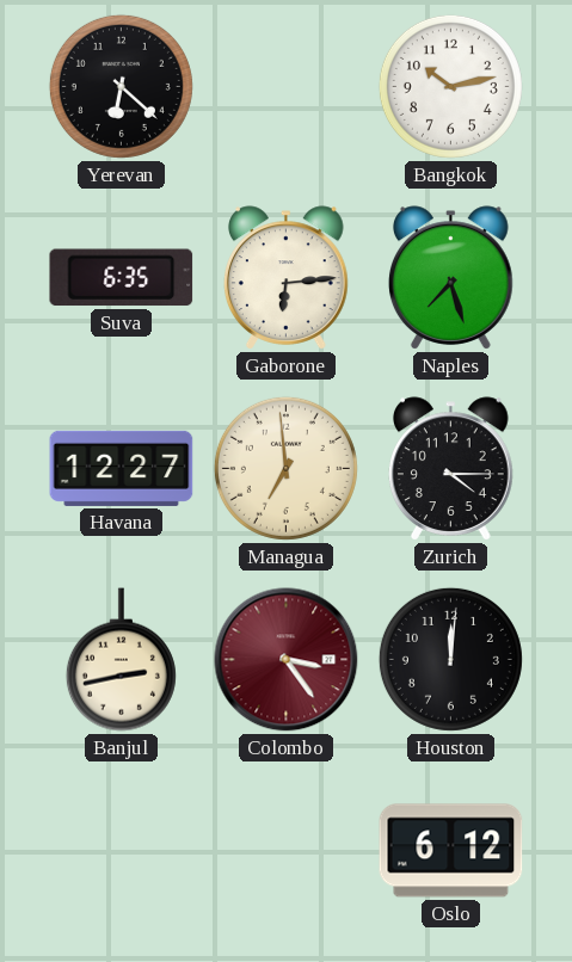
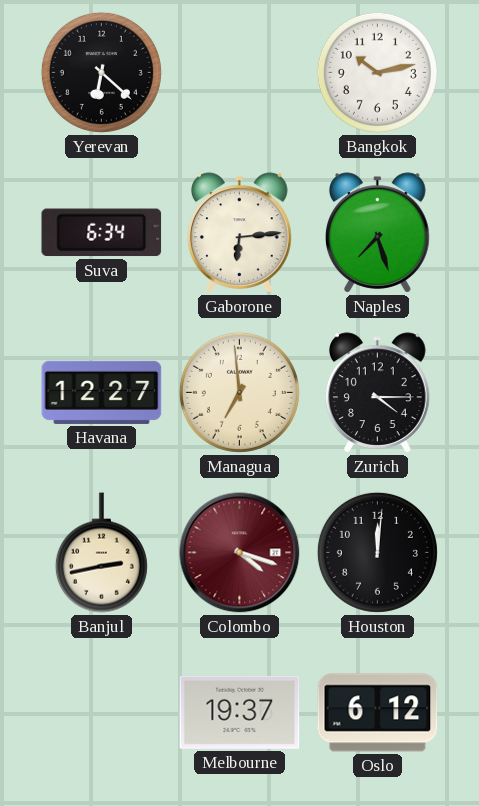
Suva: 6:35 -> 6:34 (102, 233)
Colombo: 3:24 -> 4:18 (240, 553)
Melbourne: none -> 19:37 (240, 712)
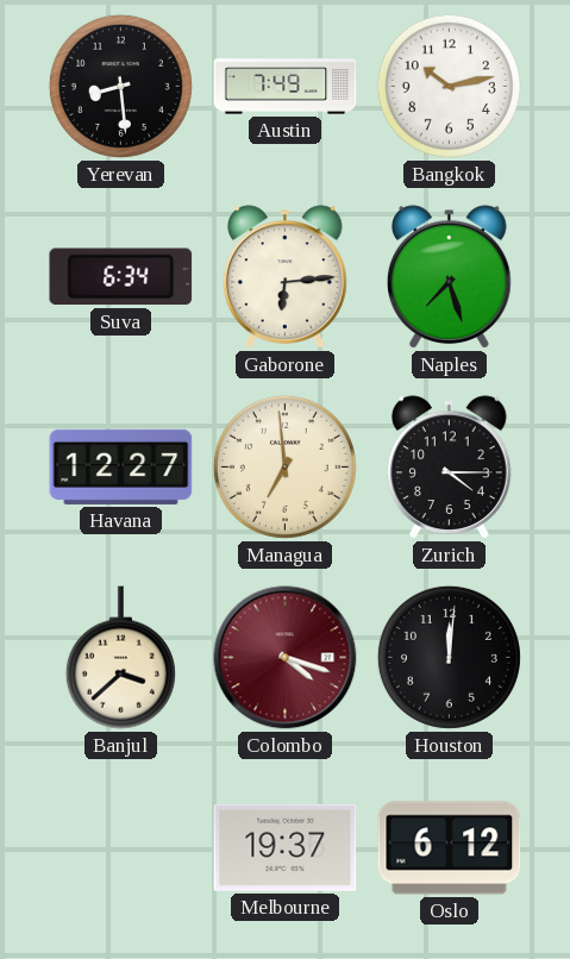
Yerevan: 6:22 -> 8:29 (120, 86)
Austin: none -> 7:49 (286, 87)
Banjul: 2:43 -> 3:38 (120, 658)
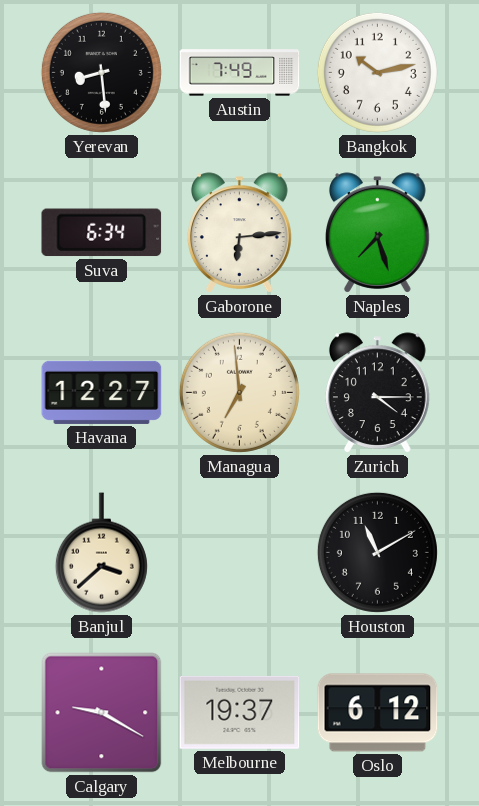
Colombo: 4:18 -> none (286, 658)
Houston: 12:01 -> 11:10 (377, 552)
Calgary: none -> 9:20 (102, 713)
